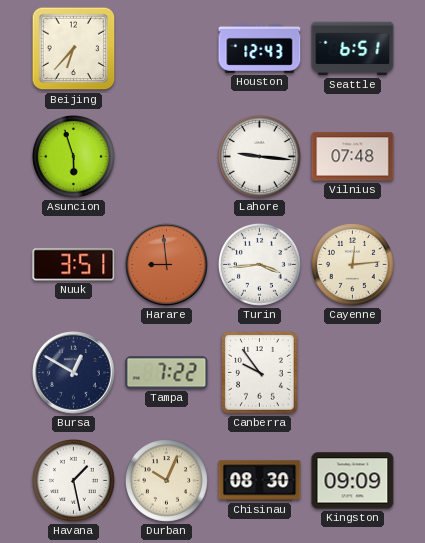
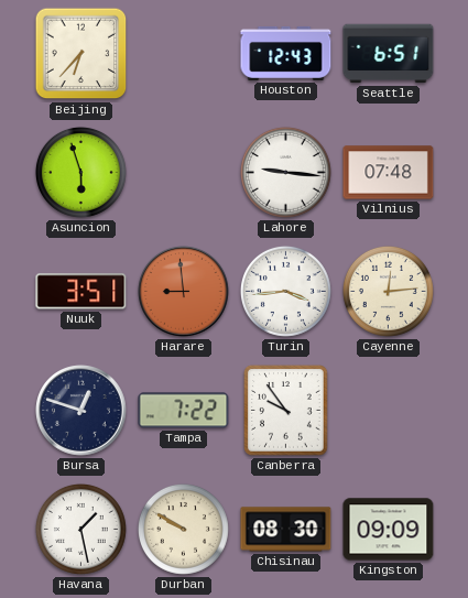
Bursa: 12:50 -> 12:48 (81, 411)
Durban: 10:04 -> 9:50 (183, 529)
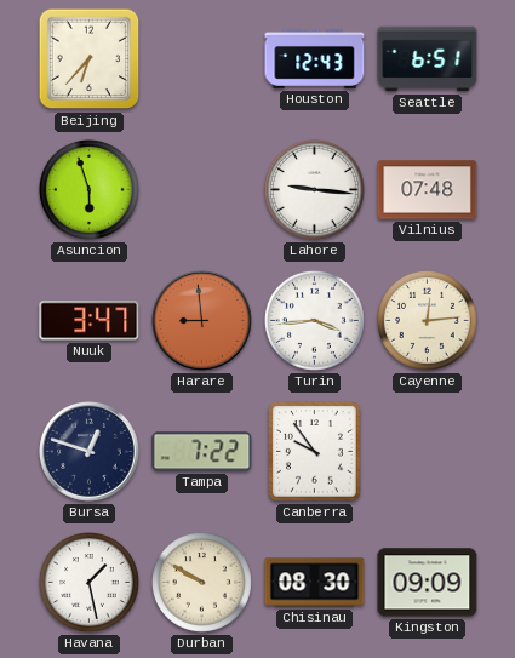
Nuuk: 3:51 -> 3:47 (90, 321)
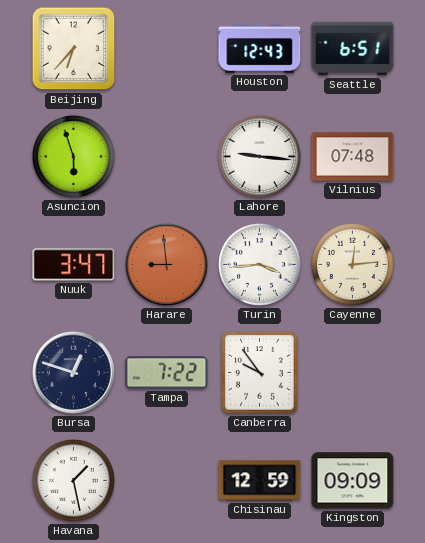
Durban: 9:50 -> none (201, 582)
Chisinau: 08:30 -> 12:59 (260, 481)
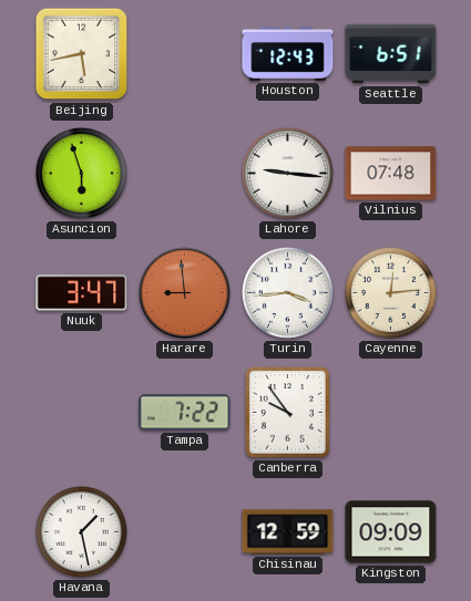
Beijing: 6:37 -> 5:43 (82, 54)
Bursa: 12:48 -> none (74, 373)
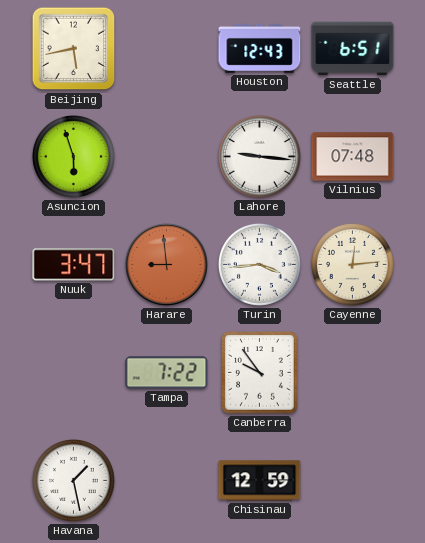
Kingston: 09:09 -> none (391, 532)
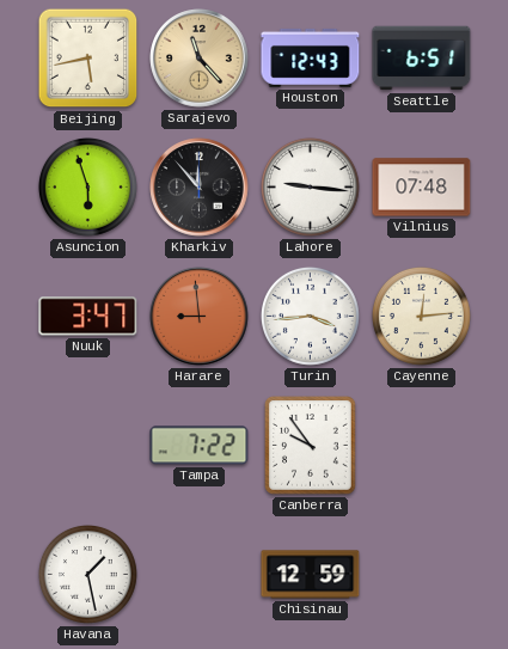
Sarajevo: none -> 11:23 (200, 59)
Kharkiv: none -> 11:53 (200, 188)
